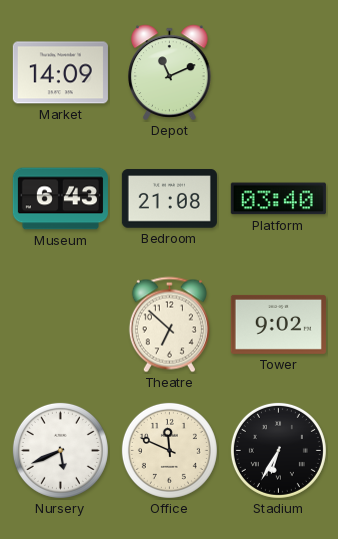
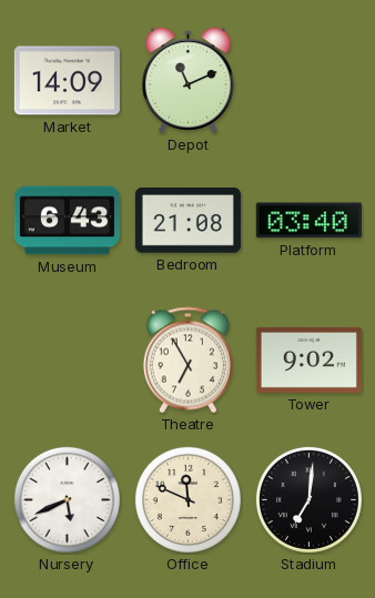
Theatre: 6:52 -> 6:55 (187, 361)
Stadium: 6:35 -> 7:01 (308, 499)
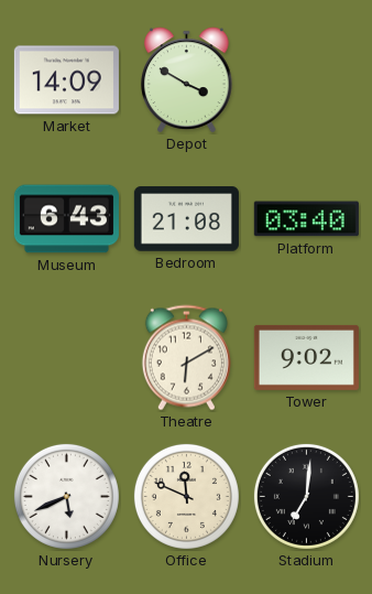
Depot: 11:11 -> 3:50 (187, 80)
Theatre: 6:55 -> 6:10 (186, 358)
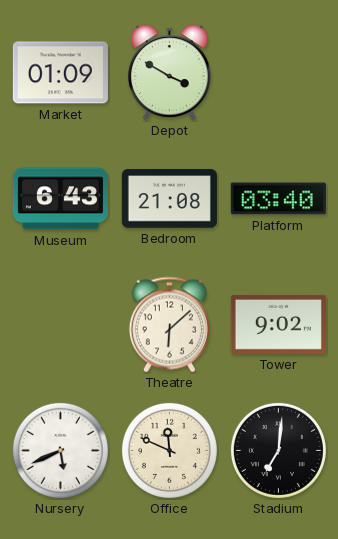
Market: 14:09 -> 01:09 (60, 73)
Theatre: 6:10 -> 6:08 (169, 325)
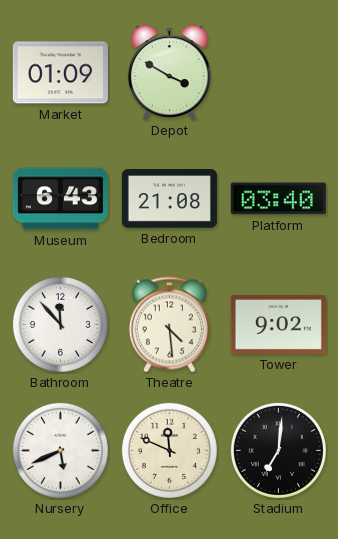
Bathroom: none -> 11:53 (60, 324)
Theatre: 6:08 -> 4:29 (169, 325)
